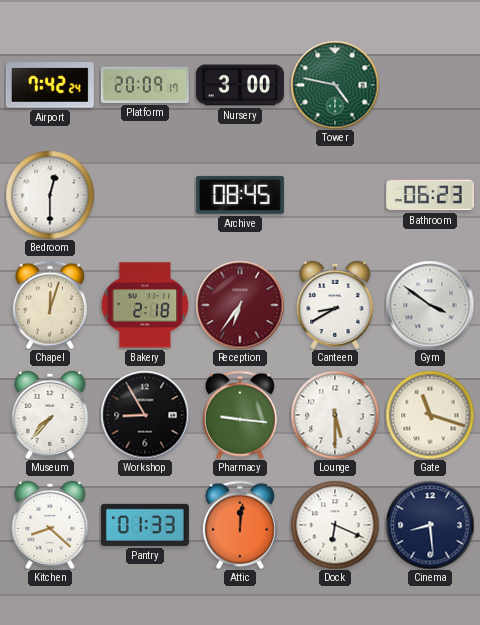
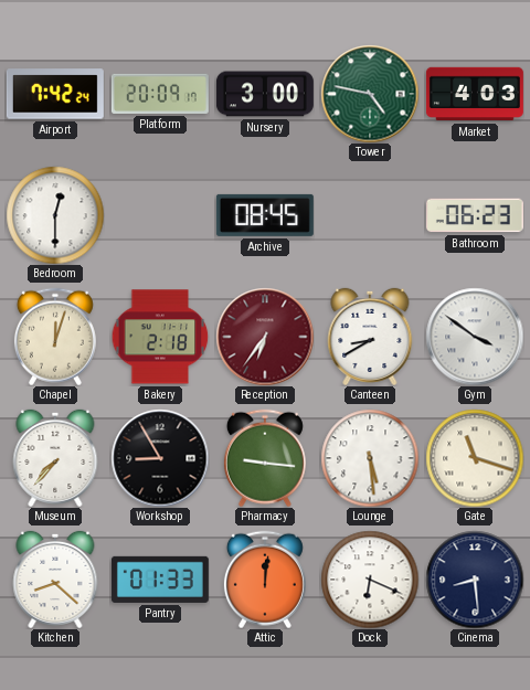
Market: none -> 4:03 (475, 94)
Lounge: 5:30 -> 5:29 (370, 458)
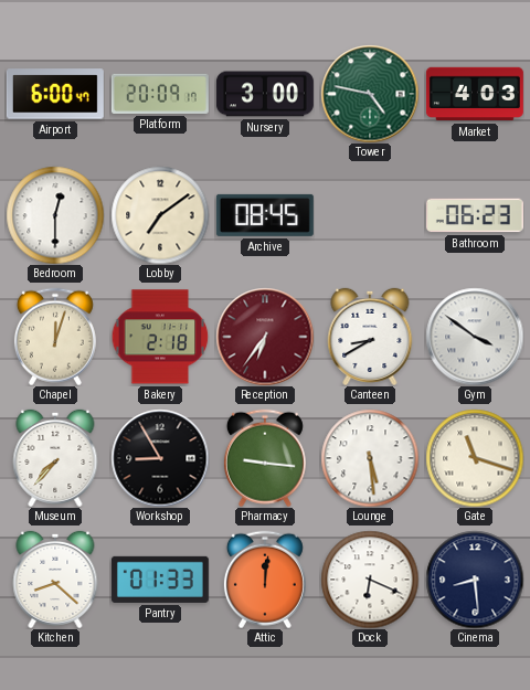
Airport: 7:42 -> 6:00 (55, 94)
Lobby: none -> 7:09 (160, 215)
